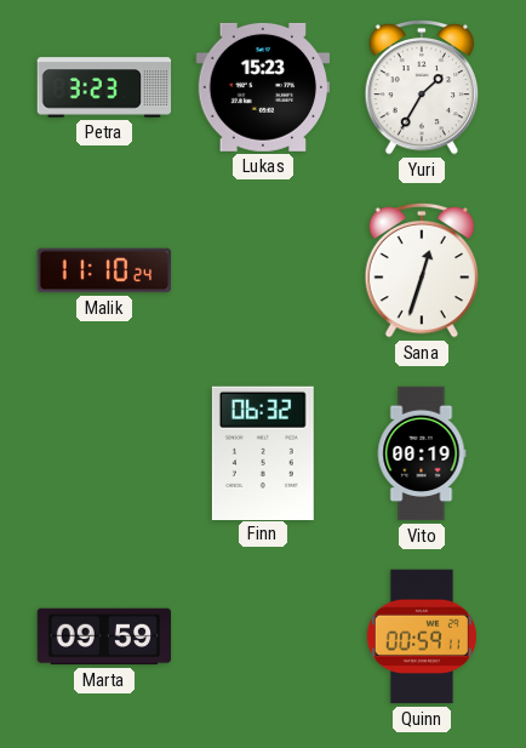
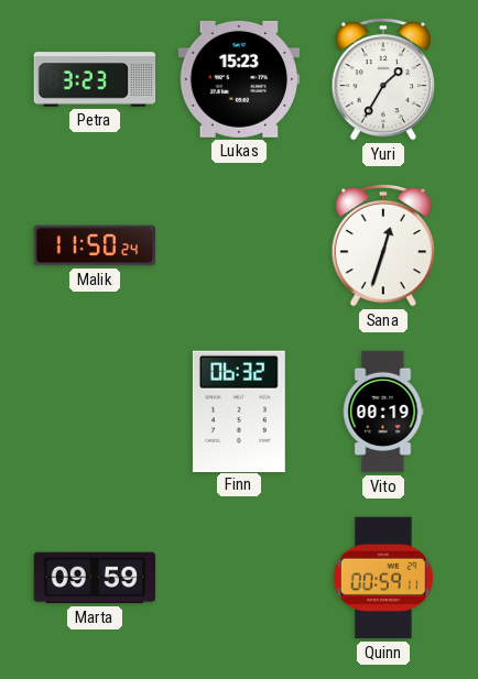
Malik: 11:10 -> 11:50 (95, 245)
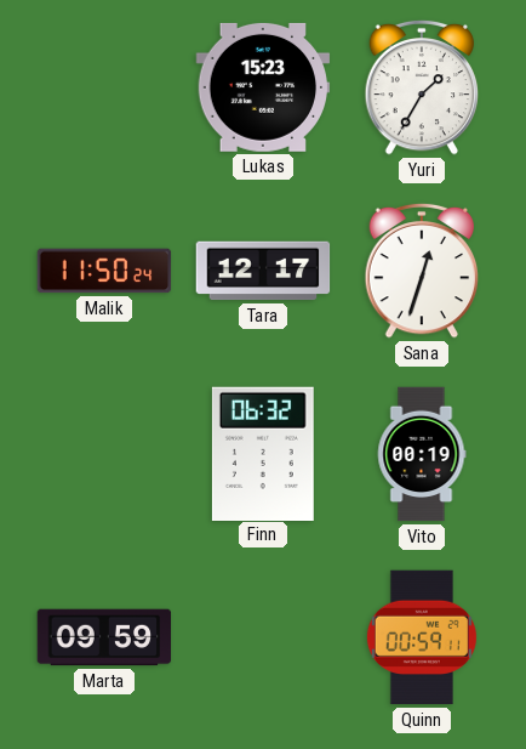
Petra: 3:23 -> none (95, 79)
Tara: none -> 12:17 (263, 271)
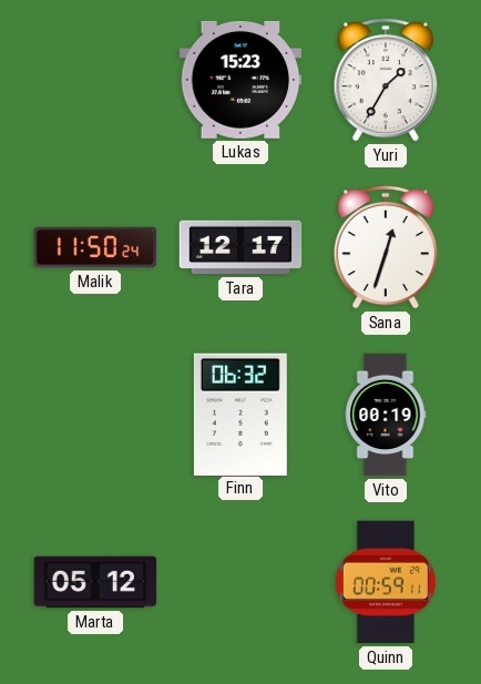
Marta: 09:59 -> 05:12 (95, 582)
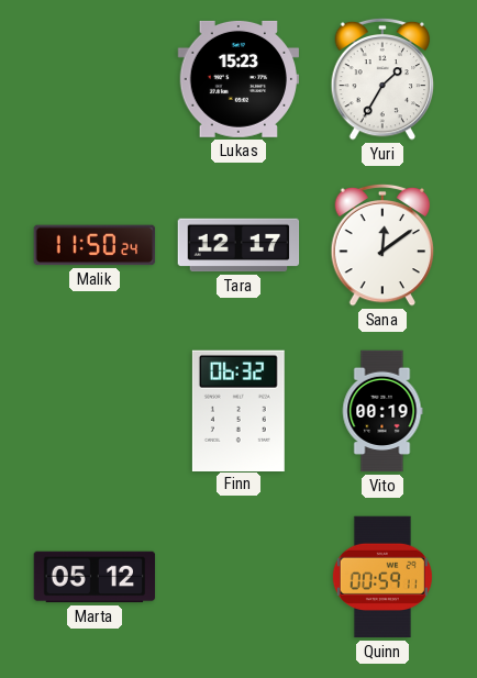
Sana: 12:33 -> 12:09 (382, 245)
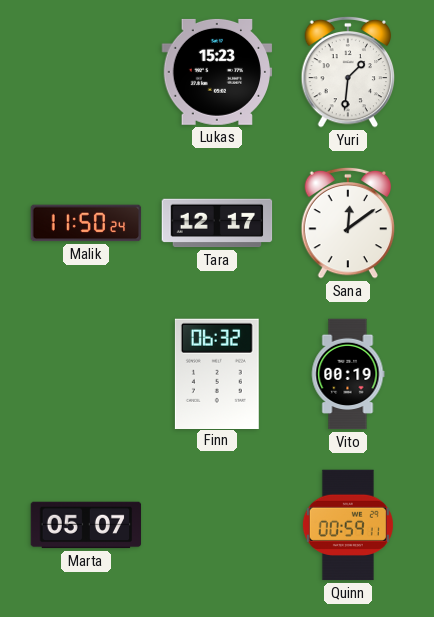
Yuri: 1:35 -> 1:31 (348, 72)
Marta: 05:12 -> 05:07 (86, 525)
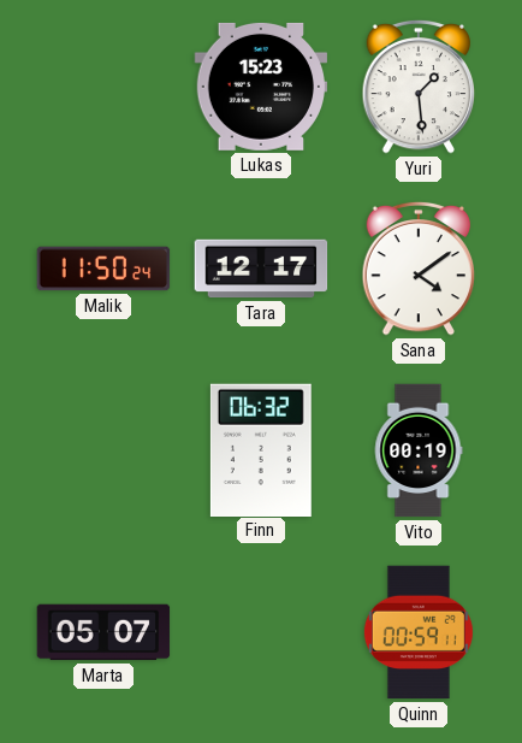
Yuri: 1:31 -> 1:29 (419, 87)
Sana: 12:09 -> 4:09 (419, 269)
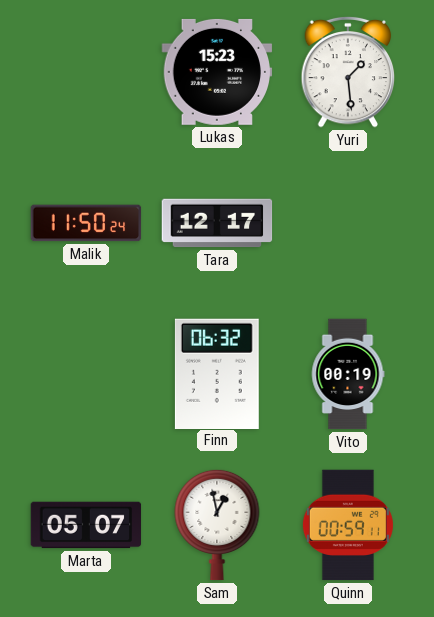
Sana: 4:09 -> none (419, 269)
Sam: none -> 12:58 (217, 525)
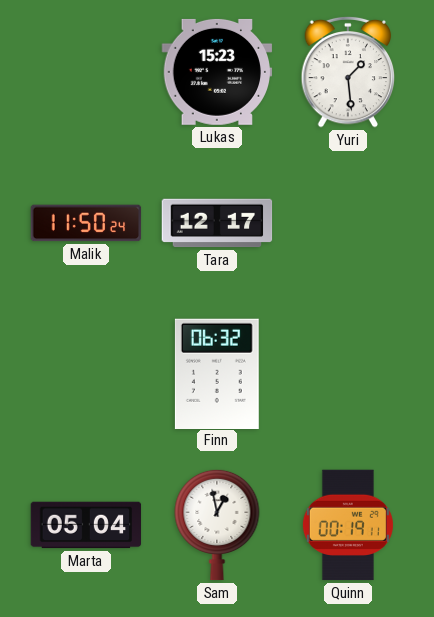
Vito: 00:19 -> none (348, 374)
Marta: 05:07 -> 05:04 (86, 525)
Quinn: 00:59 -> 00:19 (348, 525)
